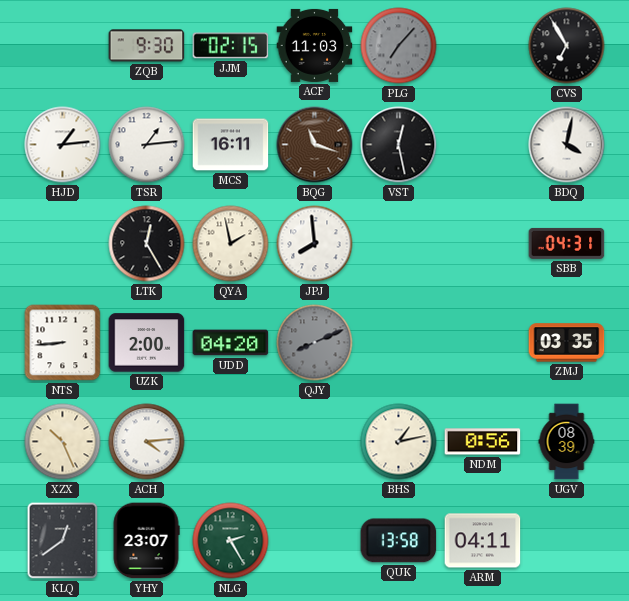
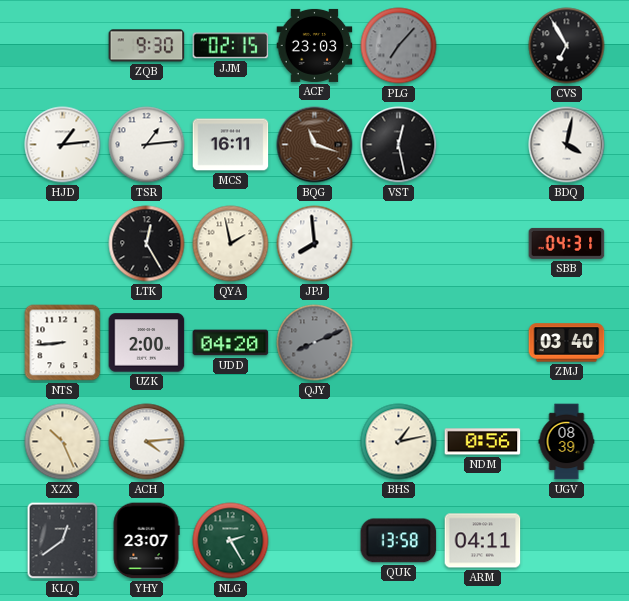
ACF: 11:03 -> 23:03 (315, 45)
ZMJ: 03:35 -> 03:40 (567, 343)
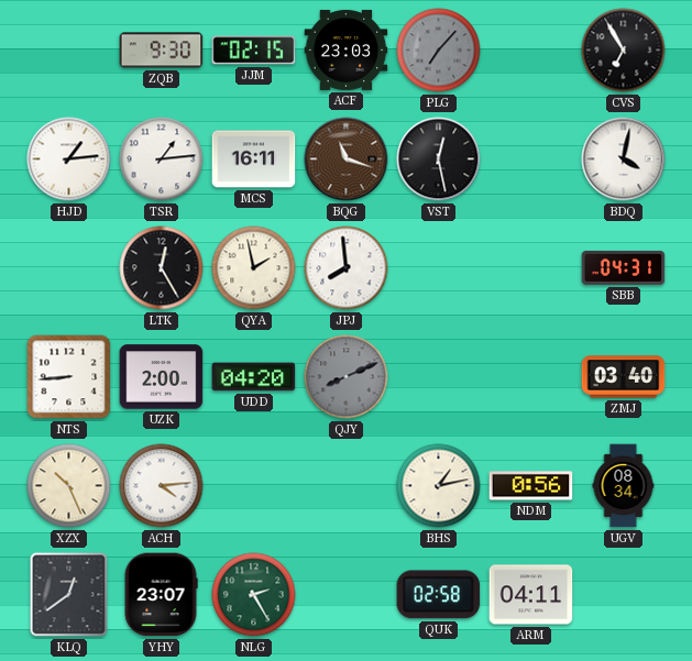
UGV: 08:39 -> 08:34 (624, 486)
QUK: 13:58 -> 02:58 (439, 595)
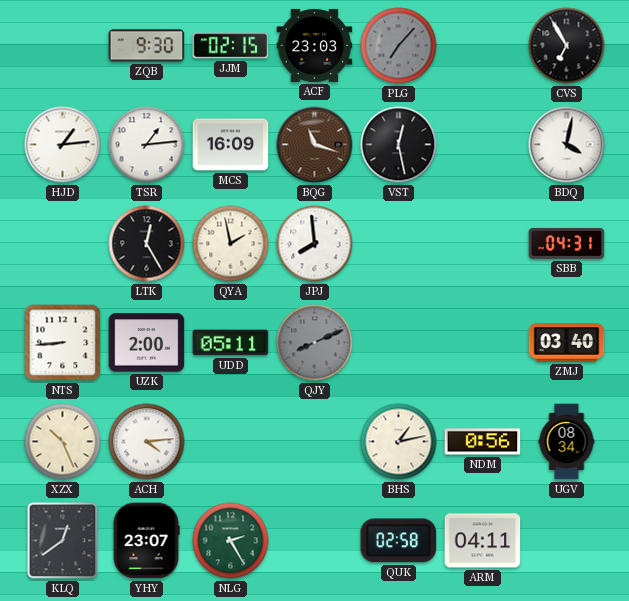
MCS: 16:11 -> 16:09 (231, 145)
UDD: 04:20 -> 05:11 (231, 343)
